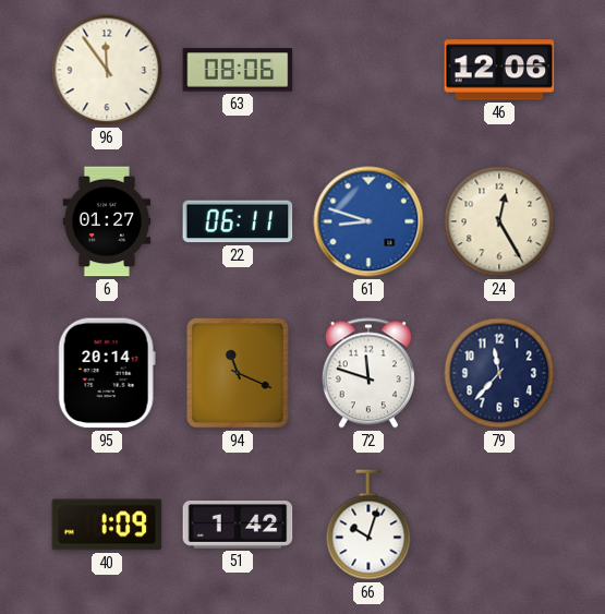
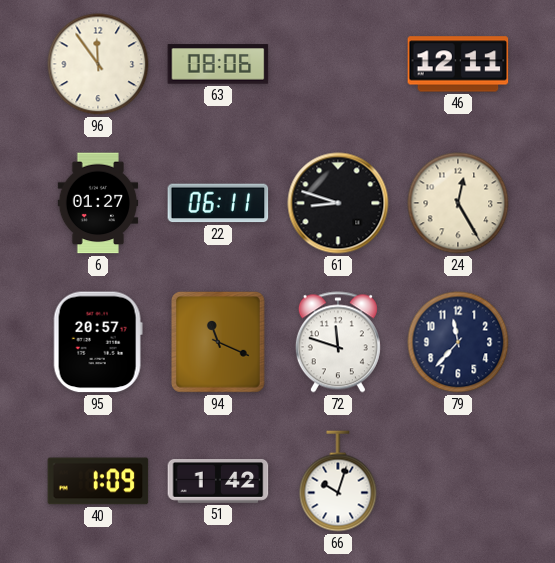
46: 12:06 -> 12:11 (458, 64)
61 dial: blue -> black (338, 203)
95: 20:14 -> 20:57 (98, 342)
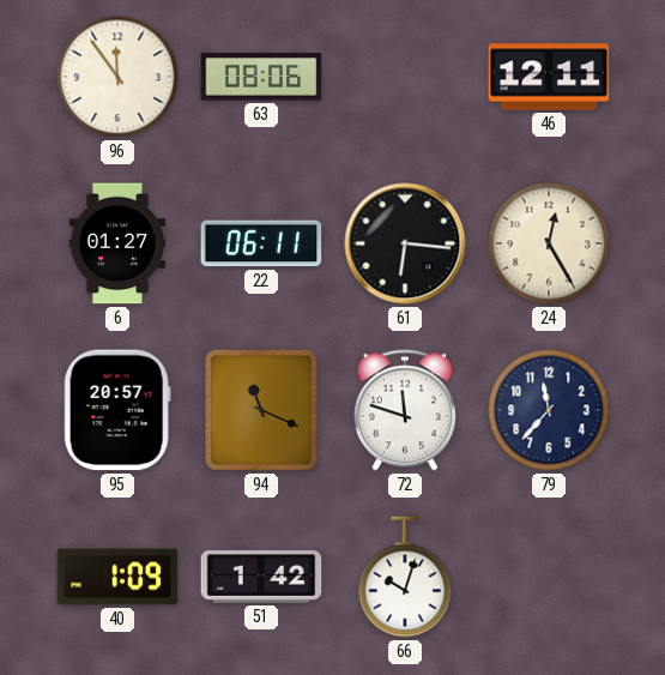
61: 8:48 -> 6:16 (405, 243)
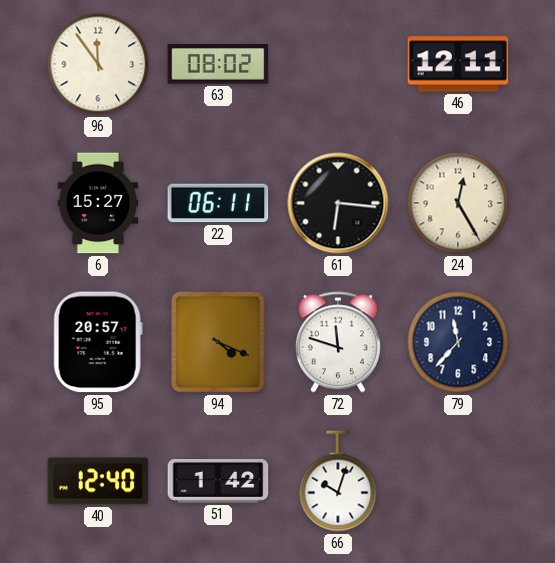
63: 08:06 -> 08:02 (218, 64)
6: 01:27 -> 15:27 (98, 203)
94: 11:19 -> 4:19 (219, 343)
40: 1:09 -> 12:40 (98, 481)
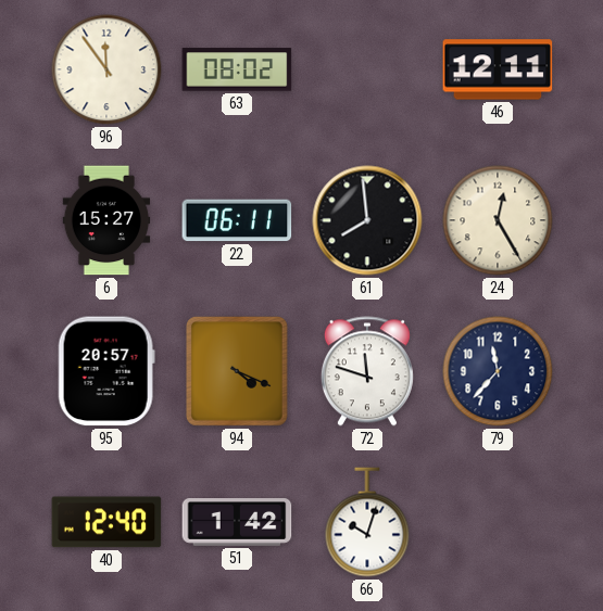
61: 6:16 -> 7:59 (367, 220)
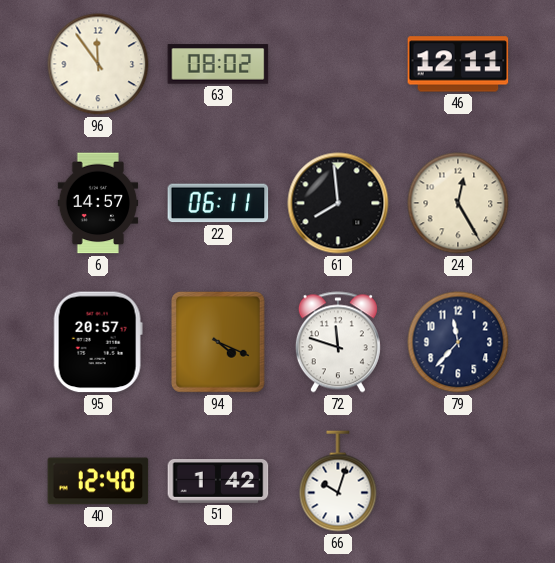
6: 15:27 -> 14:57 (98, 203)
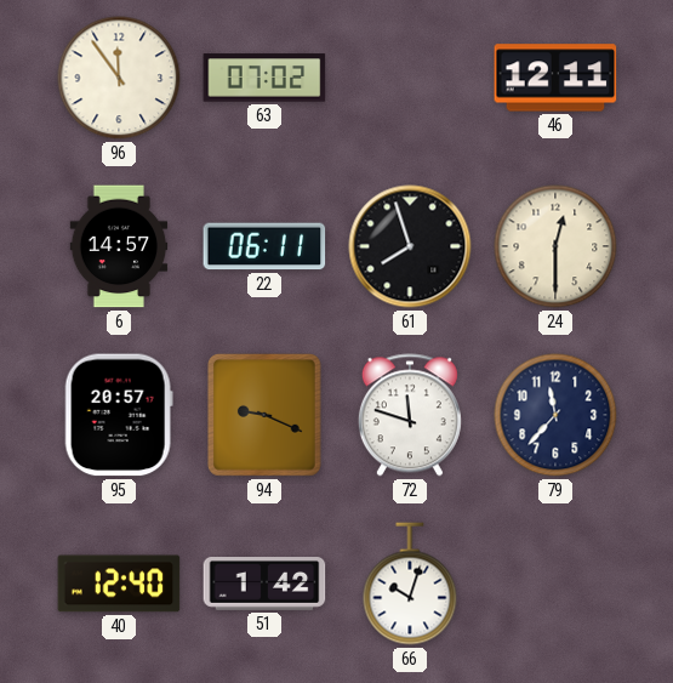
63: 08:02 -> 07:02 (264, 78)
61: 7:59 -> 7:57 (410, 246)
24: 12:25 -> 12:30 (555, 246)
94: 4:19 -> 9:19 (266, 416)
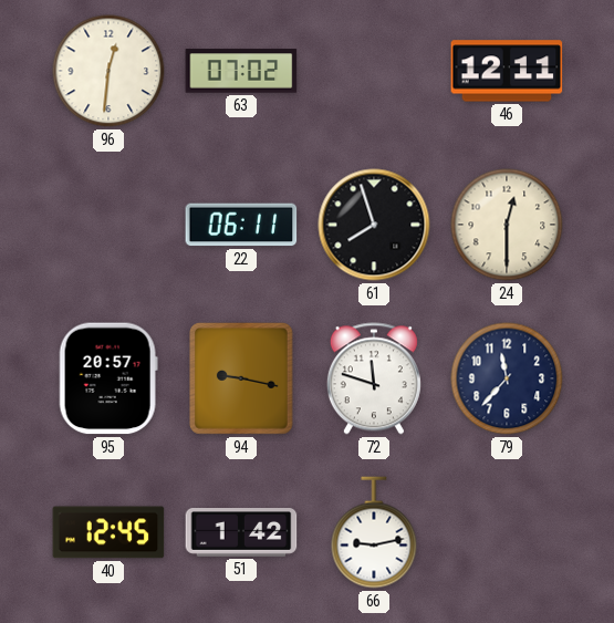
96: 11:54 -> 12:31 (108, 71)
6: 14:57 -> none (119, 246)
94: 9:19 -> 9:17 (242, 380)
40: 12:40 -> 12:45 (108, 532)
66: 10:03 -> 9:13 (374, 532)
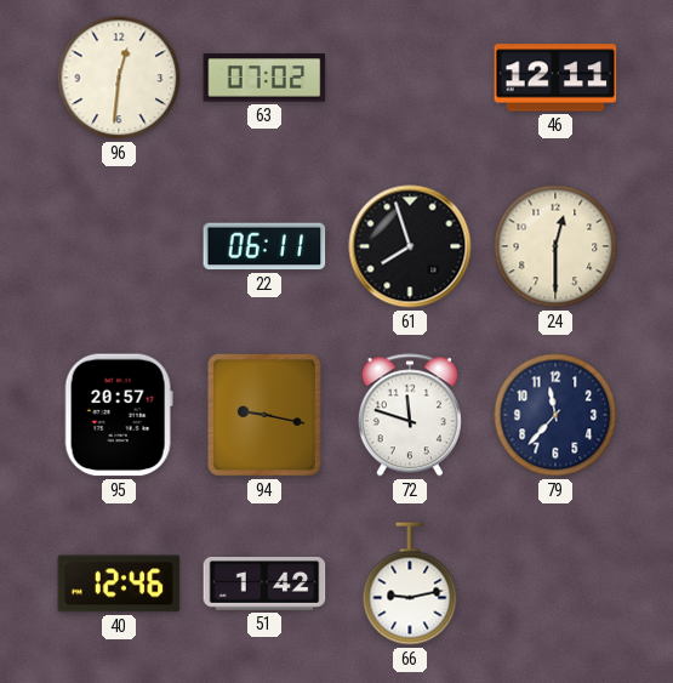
40: 12:45 -> 12:46 (119, 584)
